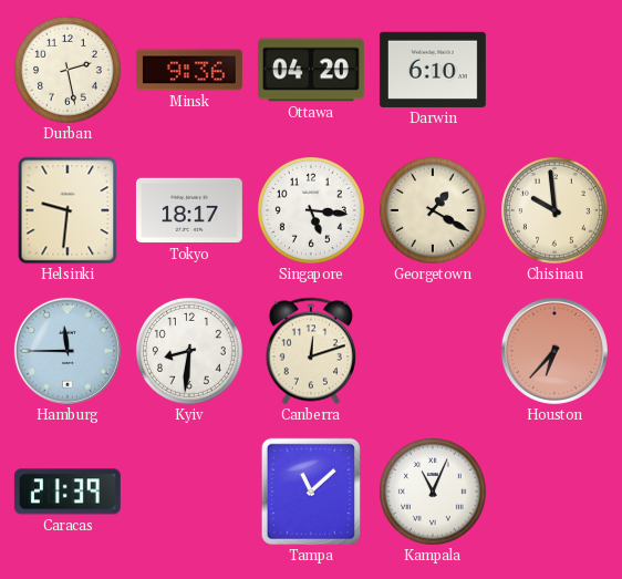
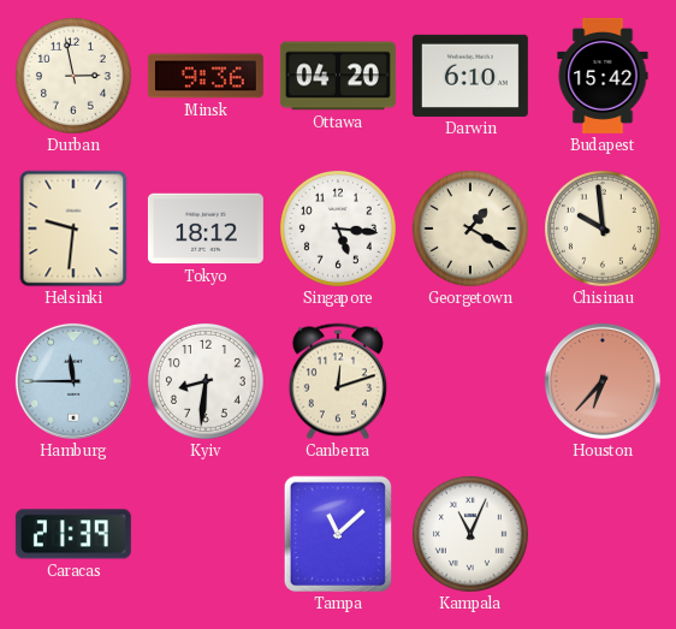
Durban: 2:28 -> 2:58 (73, 76)
Budapest: none -> 15:42 (603, 76)
Tokyo: 18:17 -> 18:12 (206, 229)
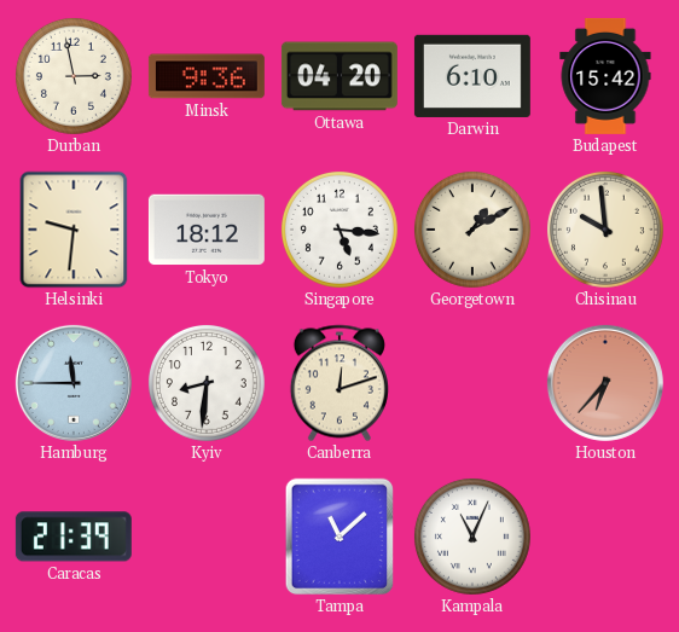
Georgetown: 1:20 -> 1:10 (472, 230)
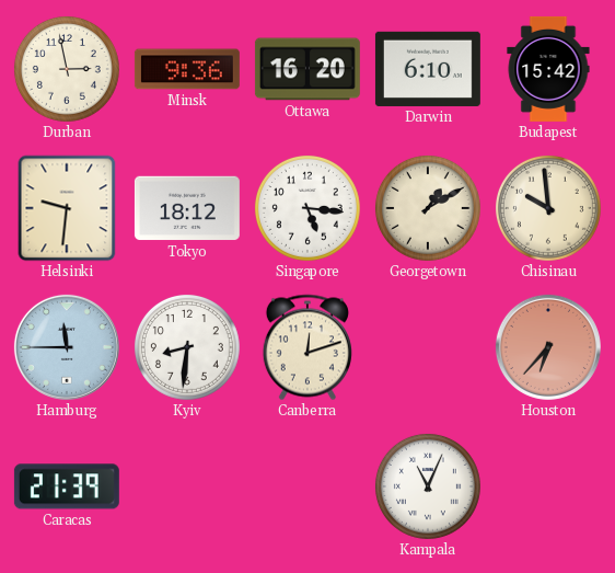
Ottawa: 04:20 -> 16:20 (307, 69)
Tampa: 11:08 -> none (339, 537)
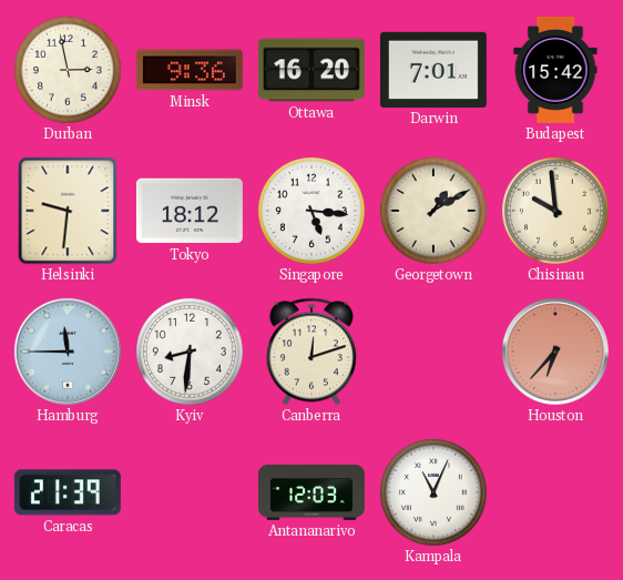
Darwin: 6:10 -> 7:01 (433, 70)
Antananarivo: none -> 12:03 (311, 493)
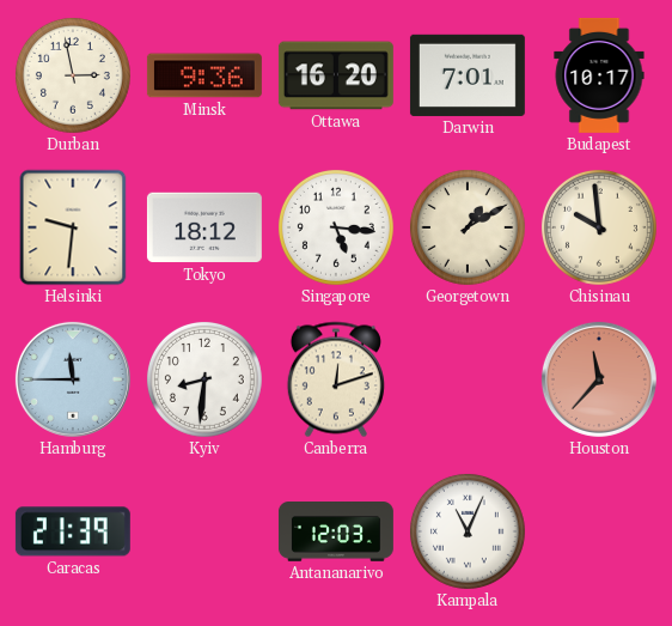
Budapest: 15:42 -> 10:17 (599, 75)
Houston: 6:37 -> 11:37 (599, 379)
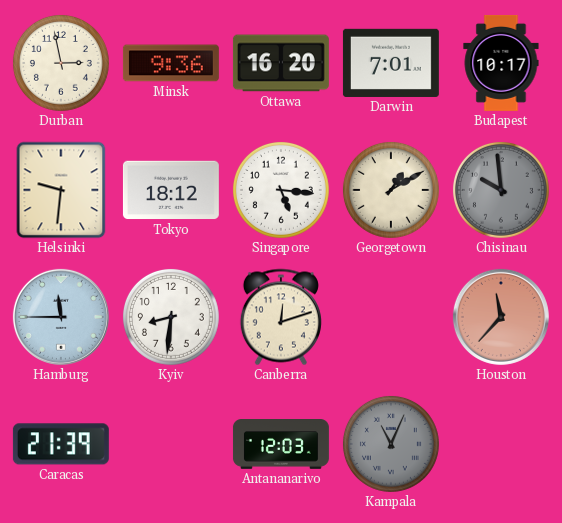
Chisinau dial: cream -> grey (501, 190)
Kampala dial: white -> grey (391, 444)
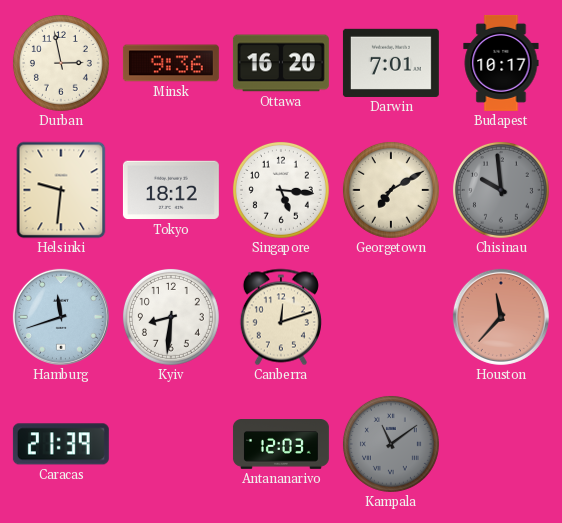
Georgetown: 1:10 -> 7:10 (391, 190)
Hamburg: 11:45 -> 11:42 (61, 317)
Kampala: 11:04 -> 11:09 (391, 444)
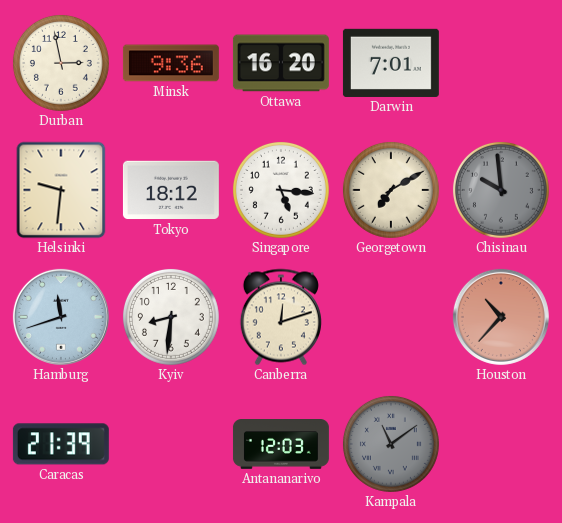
Budapest: 10:17 -> none (501, 63)
Houston: 11:37 -> 10:37 (501, 317)
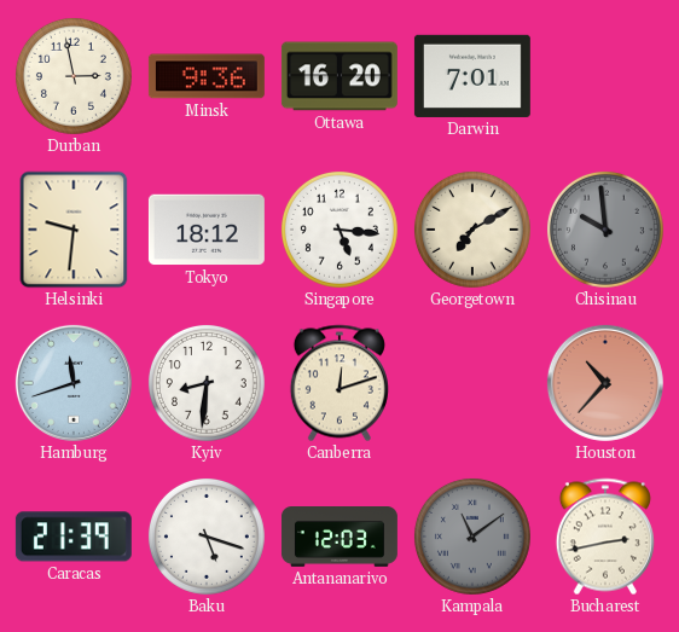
Baku: none -> 5:18 (207, 537)
Bucharest: none -> 2:43 (605, 537)
